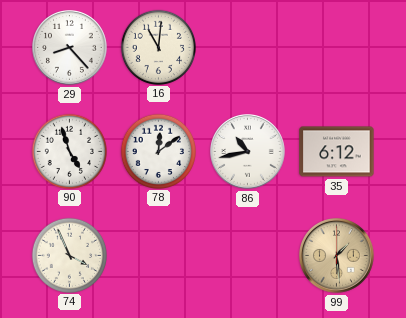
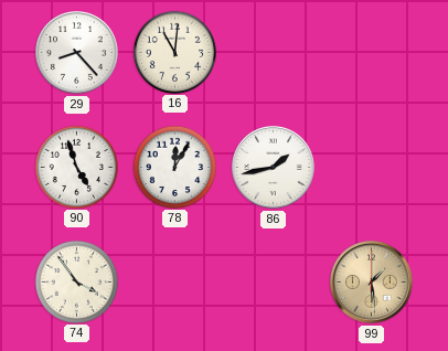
78: 12:09 -> 12:05 (174, 167)
86: 10:43 -> 1:43 (274, 168)
35: 6:12 -> none (337, 152)
74: 3:56 -> 3:54 (76, 281)
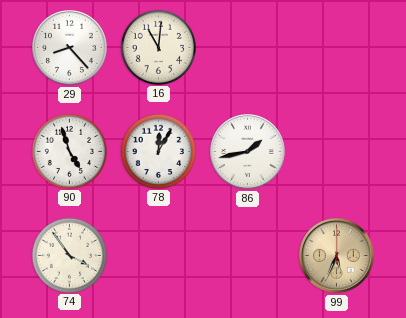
99: 1:29 -> 5:34 (337, 256)
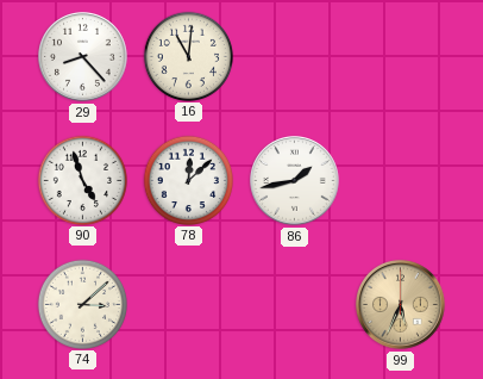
78: 12:05 -> 12:08 (188, 180)
74: 3:54 -> 3:08 (82, 304)
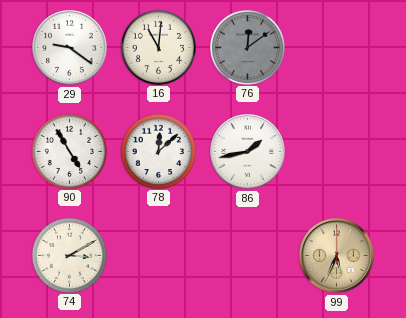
29: 8:23 -> 9:21 (70, 48)
76: none -> 12:09 (247, 47)
90: 4:57 -> 4:55 (69, 151)
74: 3:08 -> 3:10 (69, 255)
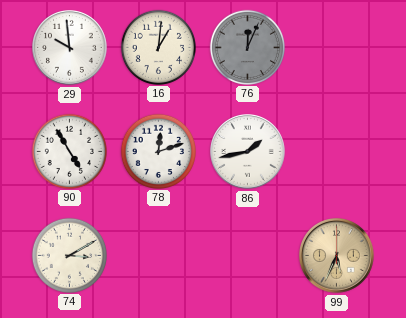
29: 9:21 -> 9:59 (70, 48)
16: 11:01 -> 1:01 (158, 47)
76: 12:09 -> 12:04 (247, 47)
78: 12:08 -> 12:12 (158, 151)
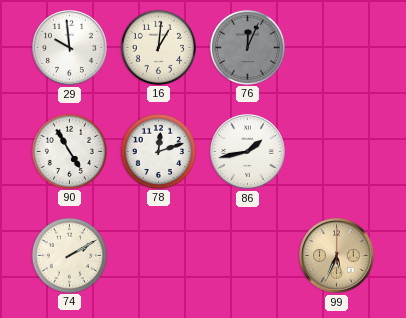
74: 3:10 -> 2:10 (69, 255)
